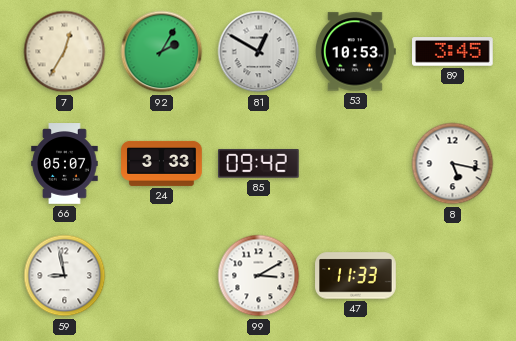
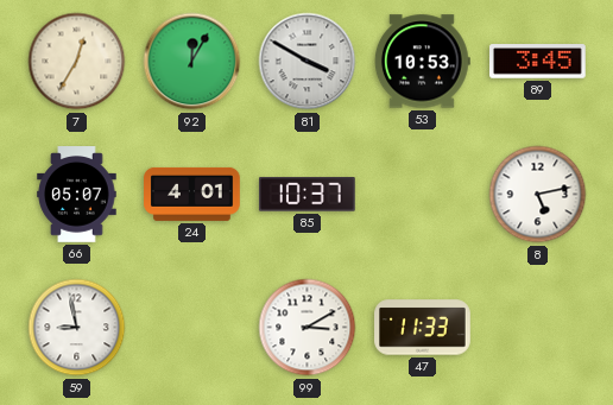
92: 2:05 -> 12:05 (192, 62)
81: 12:50 -> 3:50 (308, 62)
24: 3:33 -> 4:01 (192, 194)
85: 09:42 -> 10:37 (308, 195)
8: 5:17 -> 5:13 (538, 195)
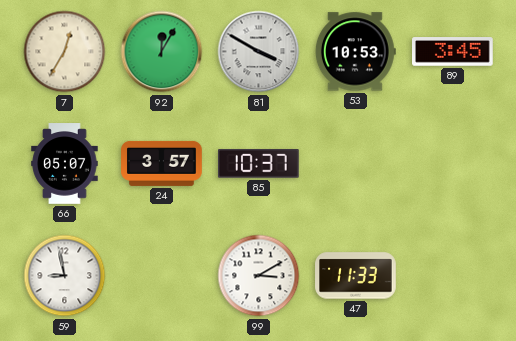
24: 4:01 -> 3:57 (162, 163)
8: 5:13 -> none (538, 195)
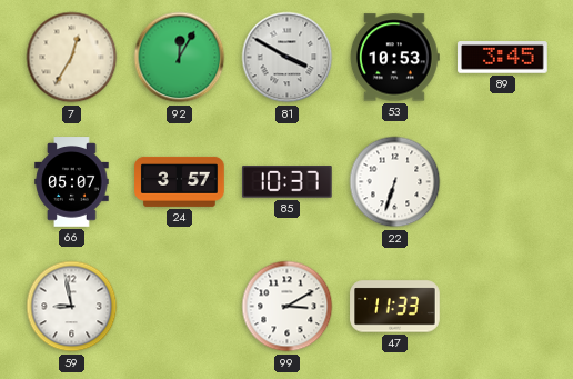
22: none -> 6:33 (395, 182)
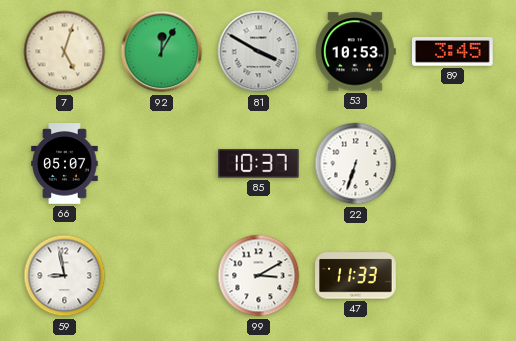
7: 12:35 -> 5:03 (65, 52)
24: 3:57 -> none (180, 181)
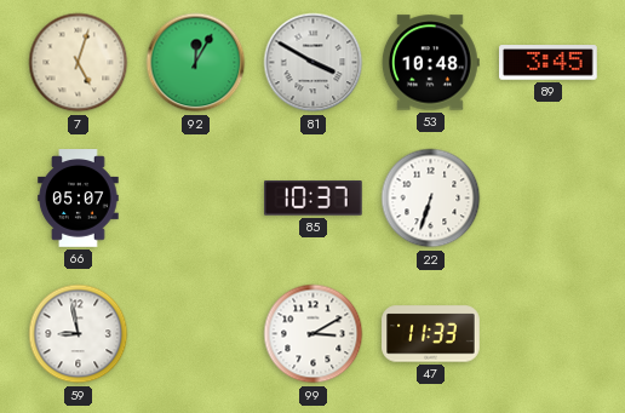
53: 10:53 -> 10:48 (430, 63)
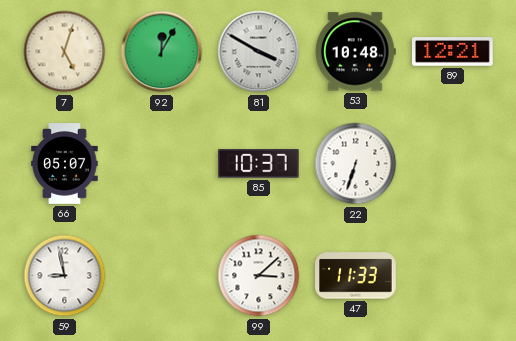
89: 3:45 -> 12:21 (453, 52)
99: 3:10 -> 3:08 (259, 276)
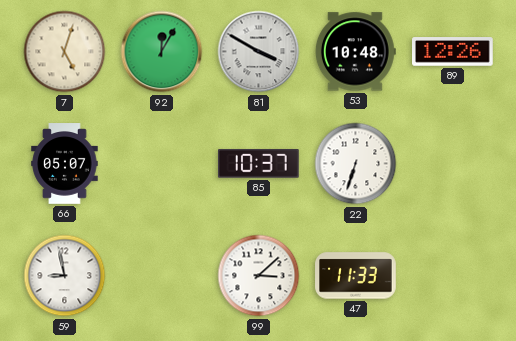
89: 12:21 -> 12:26 (453, 52)
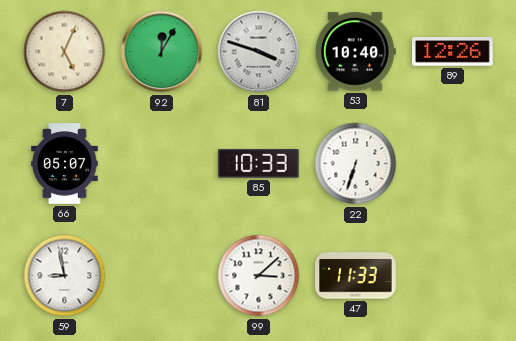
7: 5:03 -> 5:04 (65, 52)
81: 3:50 -> 3:48 (259, 52)
53: 10:48 -> 10:40 (355, 52)
85: 10:37 -> 10:33 (259, 164)
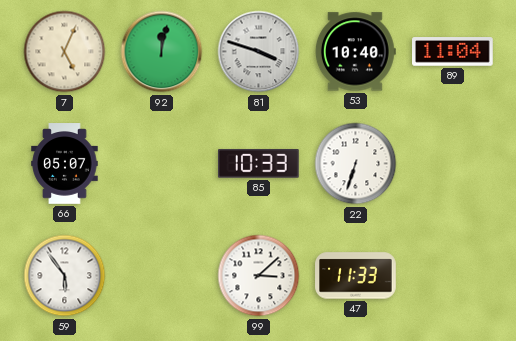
92: 12:05 -> 12:02 (162, 52)
89: 12:26 -> 11:04 (453, 52)
59: 8:58 -> 5:54 (65, 276)
